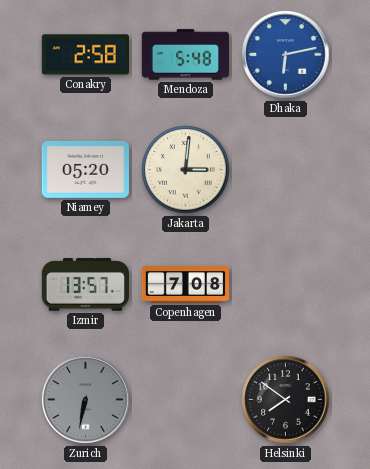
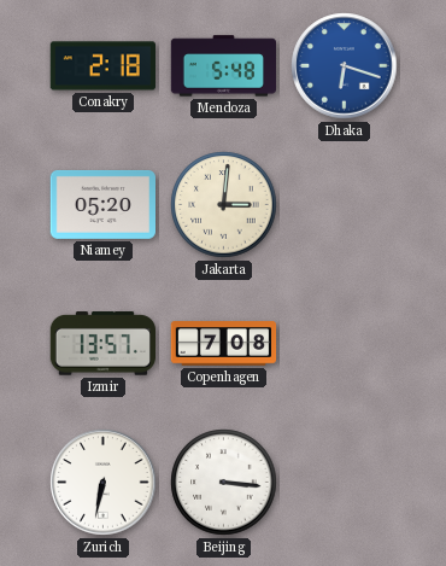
Conakry: 2:58 -> 2:18 (102, 66)
Dhaka: 6:13 -> 6:18 (345, 66)
Zurich dial: grey -> white (104, 483)
Beijing: none -> 3:16 (224, 483)
Helsinki: 7:51 -> none (286, 400)
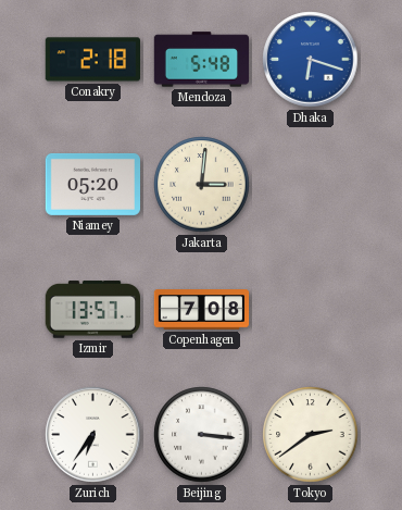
Zurich: 6:32 -> 6:36 (93, 435)
Tokyo: none -> 2:39 (311, 435)
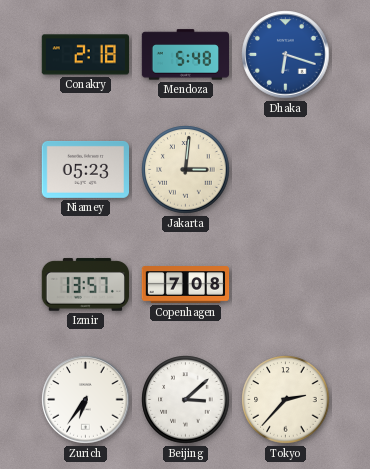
Niamey: 05:20 -> 05:23 (85, 169)
Beijing: 3:16 -> 3:08 (186, 400)
Tokyo: 2:39 -> 2:37 (286, 400)
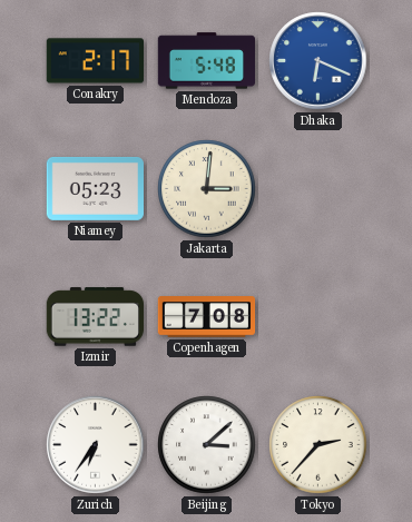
Conakry: 2:18 -> 2:17 (95, 61)
Dhaka: 6:18 -> 6:19 (318, 61)
Izmir: 13:57 -> 13:22 (95, 317)
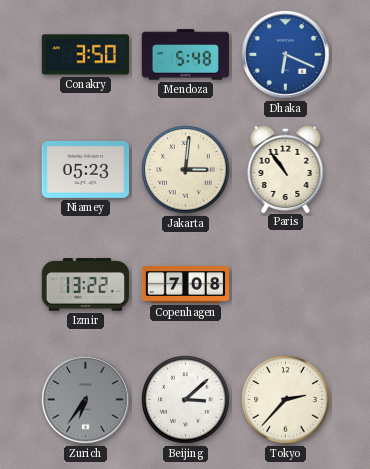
Conakry: 2:17 -> 3:50 (85, 55)
Paris: none -> 10:54 (286, 168)
Zurich dial: white -> grey (86, 400)
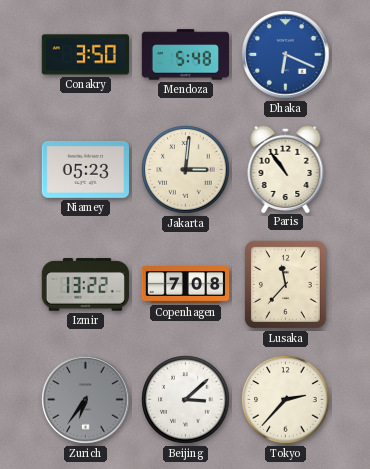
Lusaka: none -> 11:37 (285, 284)
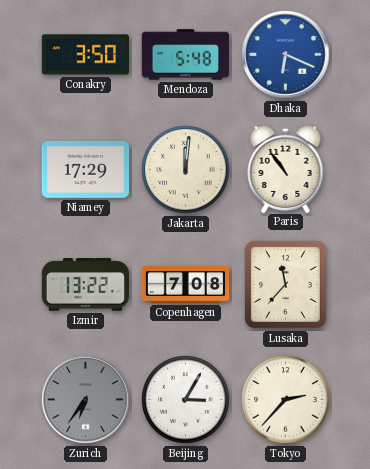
Niamey: 05:23 -> 17:29 (85, 169)
Jakarta: 3:01 -> 12:01 (186, 170)
Beijing: 3:08 -> 3:05 (186, 400)
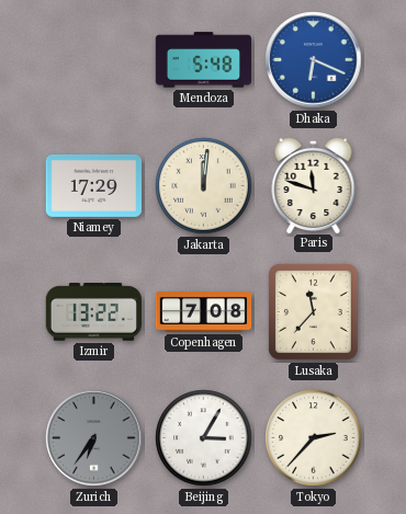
Conakry: 3:50 -> none (85, 55)
Paris: 10:54 -> 11:48 (314, 184)
